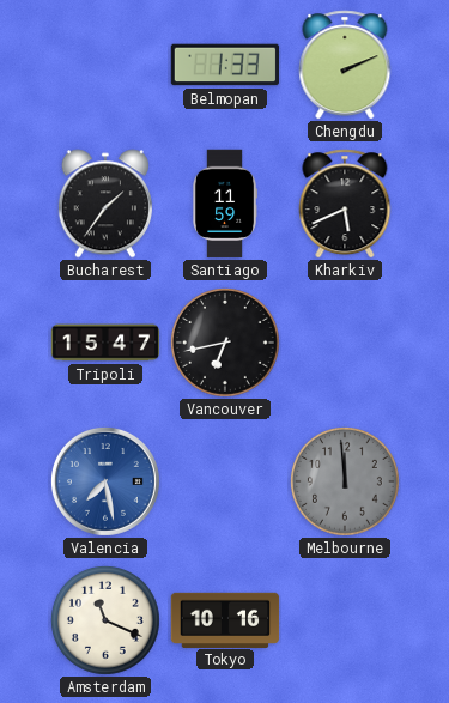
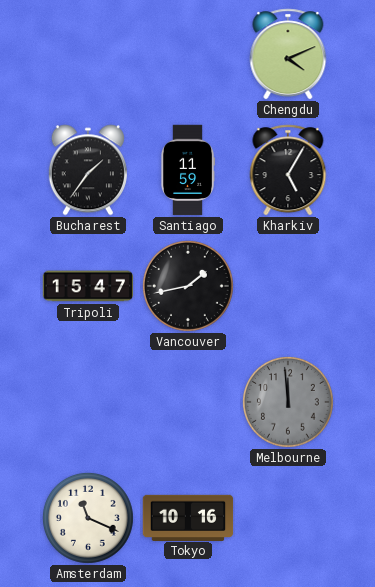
Belmopan: 1:33 -> none (225, 65)
Chengdu: 2:11 -> 4:11 (288, 54)
Kharkiv: 5:41 -> 5:05 (288, 170)
Vancouver: 6:43 -> 1:43 (188, 286)
Valencia: 7:28 -> none (105, 481)
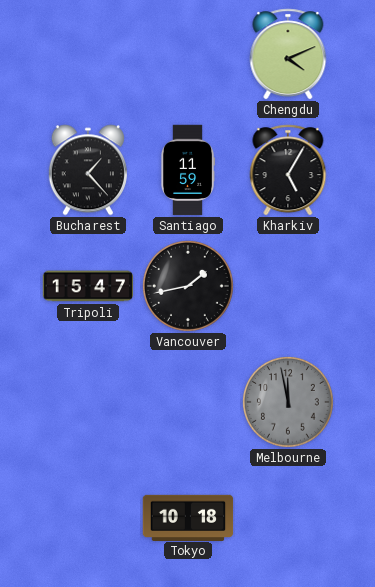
Bucharest: 1:36 -> 1:23 (88, 170)
Melbourne: 11:59 -> 11:58 (288, 402)
Amsterdam: 11:19 -> none (88, 518)
Tokyo: 10:16 -> 10:18 (188, 517)
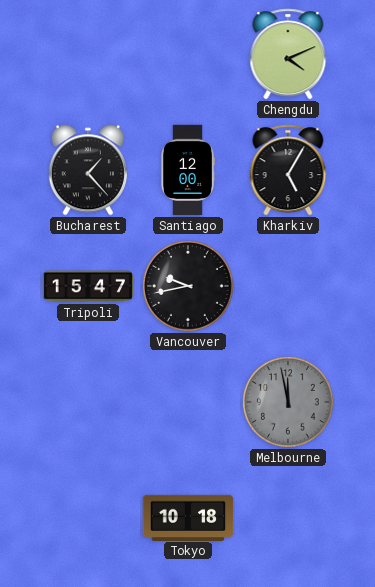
Santiago: 11:59 -> 12:00 (188, 170)
Vancouver: 1:43 -> 9:43 (188, 286)
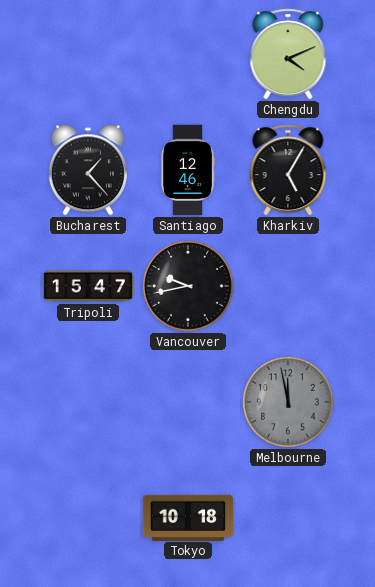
Santiago: 12:00 -> 12:46 (188, 170)
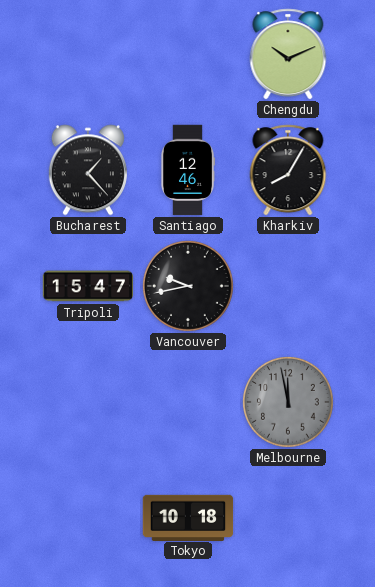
Chengdu: 4:11 -> 10:11 (288, 54)
Kharkiv: 5:05 -> 8:05 (288, 170)
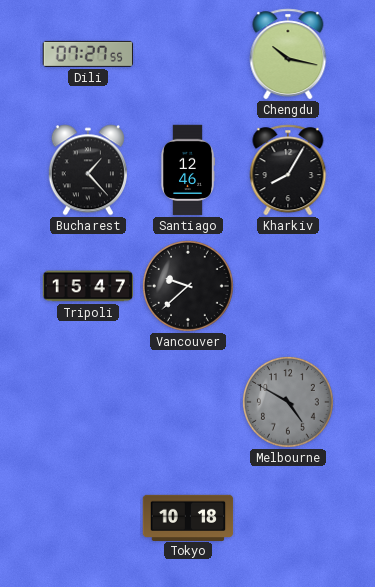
Dili: none -> 07:27 (87, 54)
Chengdu: 10:11 -> 10:17 (288, 54)
Vancouver: 9:43 -> 9:38 (188, 286)
Melbourne: 11:58 -> 4:50 (288, 402)
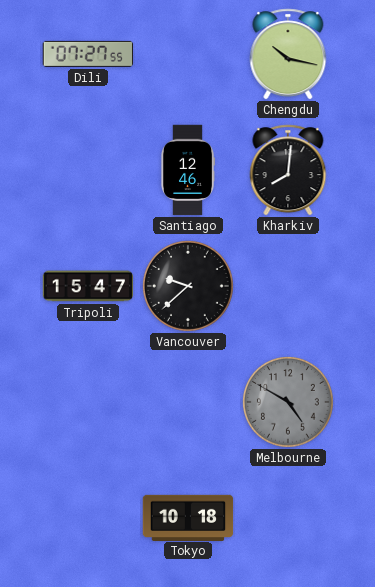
Bucharest: 1:23 -> none (88, 170)
Kharkiv: 8:05 -> 8:01 (288, 170)
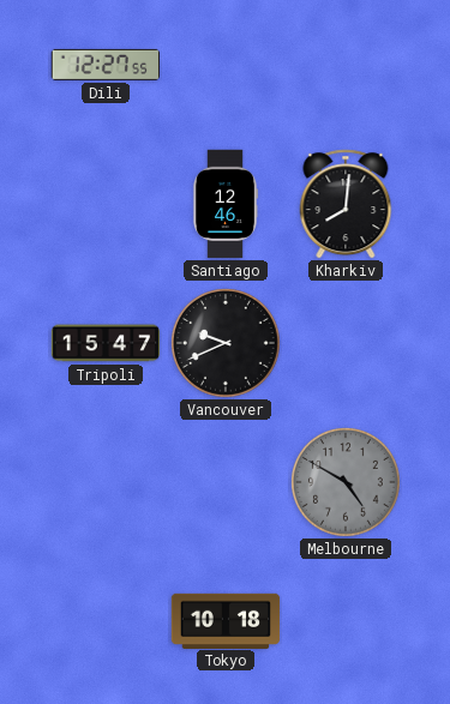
Dili: 07:27 -> 12:27 (104, 65)
Chengdu: 10:17 -> none (288, 54)
Vancouver: 9:38 -> 9:41 (226, 343)
